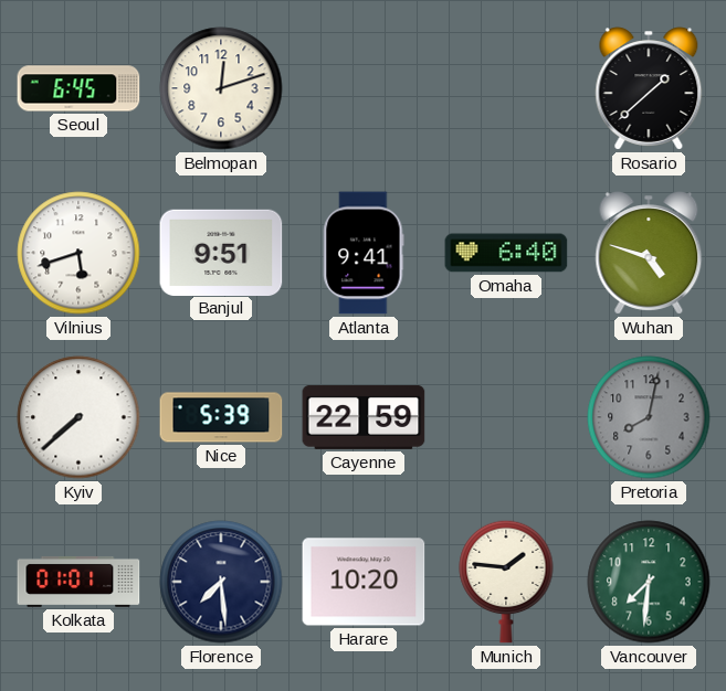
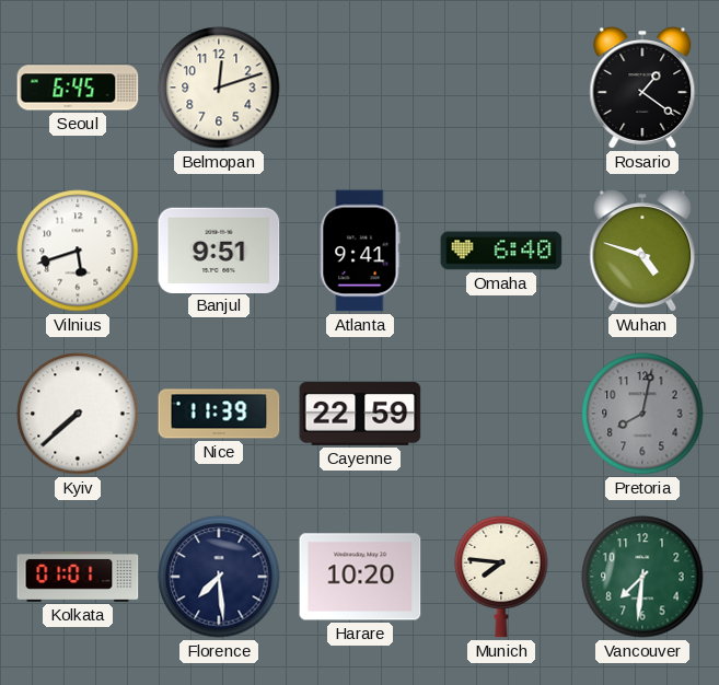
Rosario: 1:38 -> 1:21 (642, 88)
Nice: 5:39 -> 11:39 (219, 414)
Munich: 1:46 -> 7:46 (501, 577)
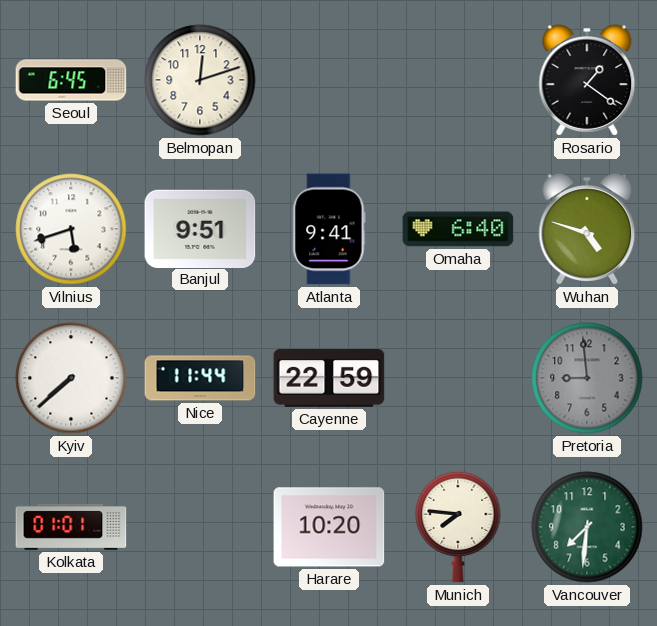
Nice: 11:39 -> 11:44 (200, 378)
Pretoria: 8:02 -> 8:59 (587, 378)
Florence: 7:29 -> none (219, 577)
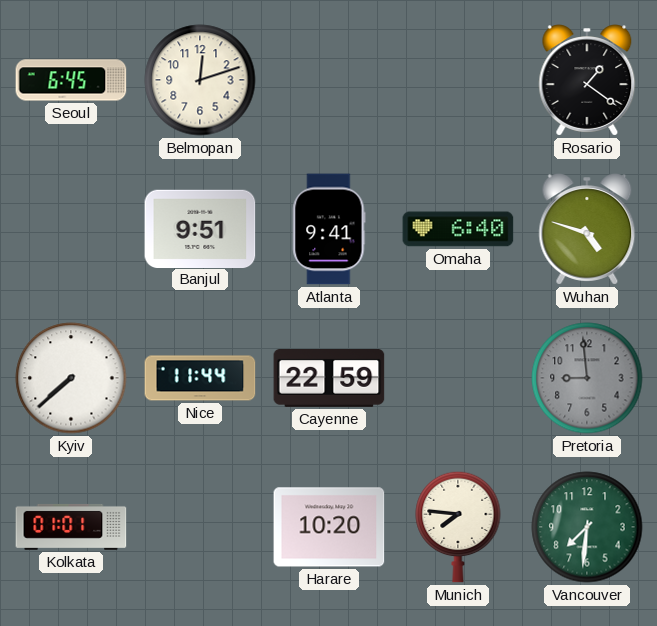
Vilnius: 5:42 -> none (71, 229)
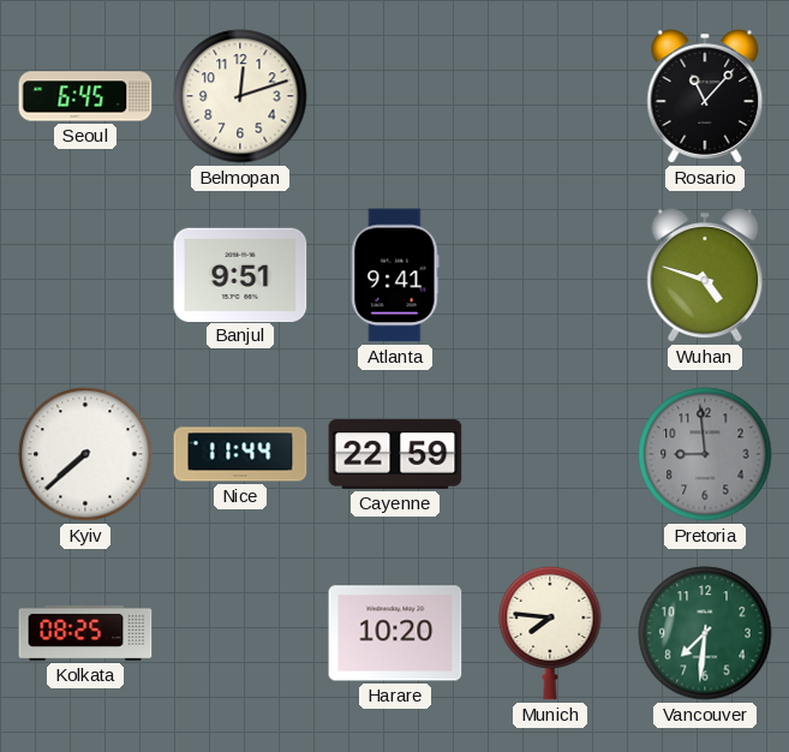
Rosario: 1:21 -> 11:07 (705, 96)
Omaha: 6:40 -> none (458, 229)
Kolkata: 01:01 -> 08:25 (85, 633)
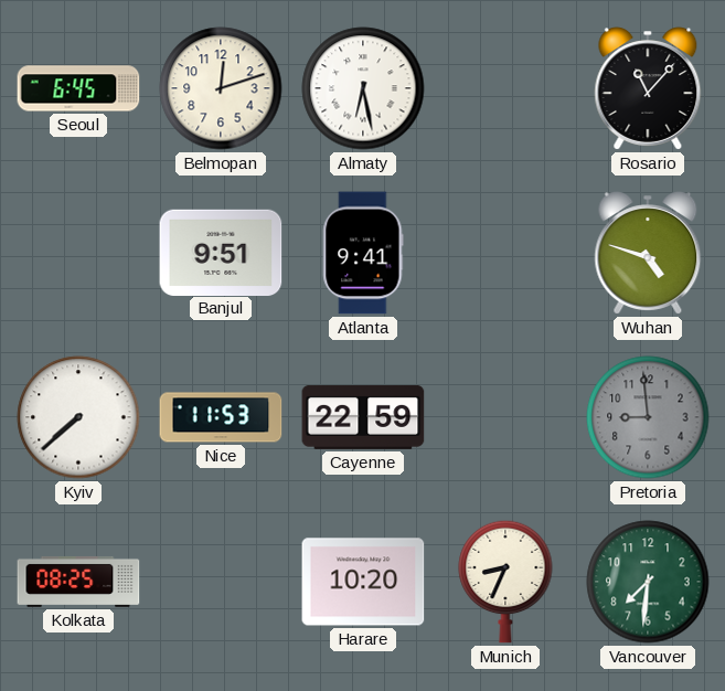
Almaty: none -> 6:28 (363, 88)
Nice: 11:44 -> 11:53 (221, 417)
Munich: 7:46 -> 8:34 (505, 582)
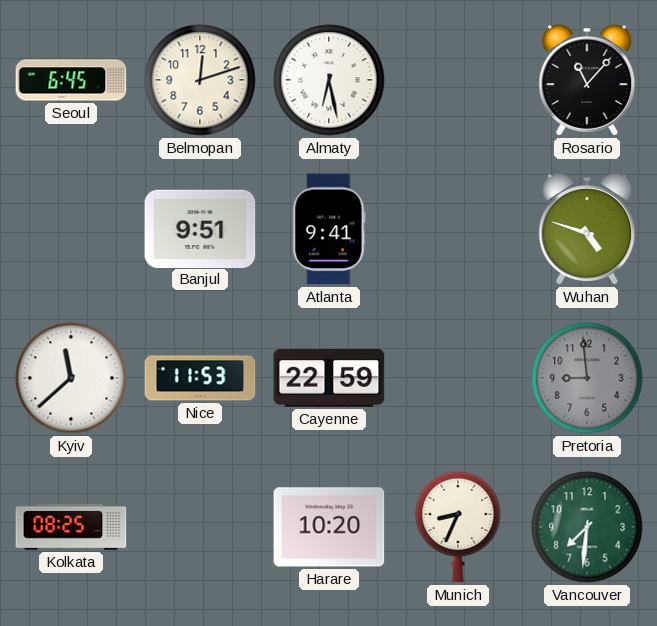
Kyiv: 7:38 -> 11:38 (71, 378)
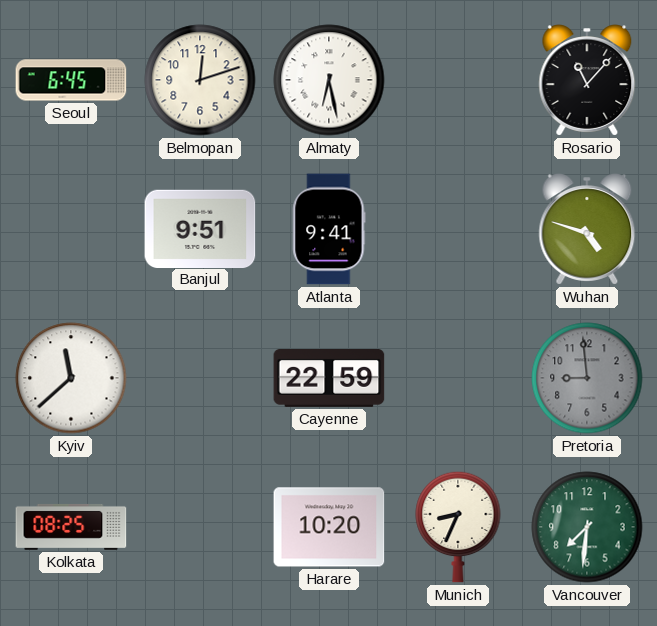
Nice: 11:53 -> none (200, 378)
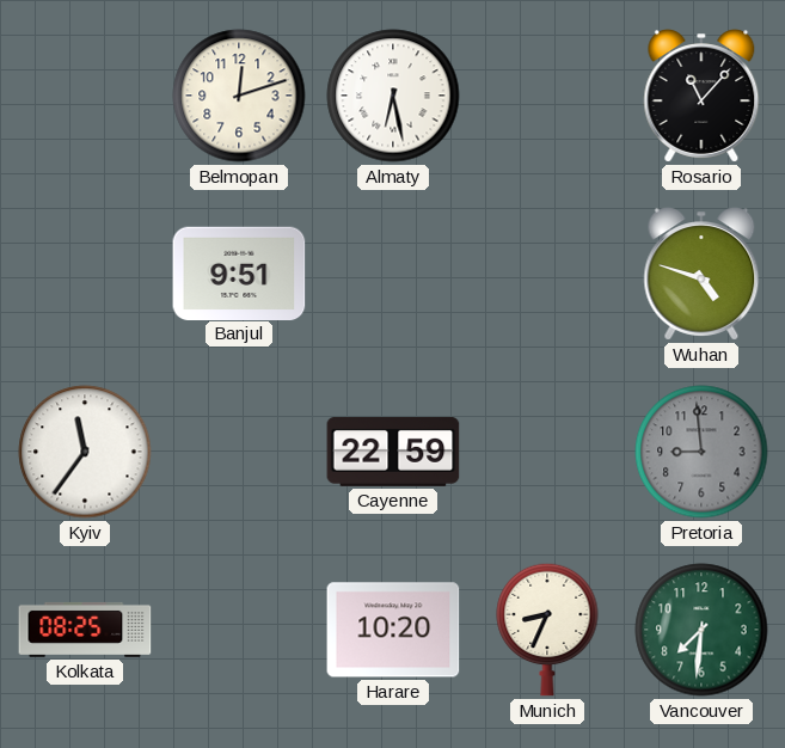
Seoul: 6:45 -> none (71, 80)
Atlanta: 9:41 -> none (329, 229)
Kyiv: 11:38 -> 11:36 (85, 452)
